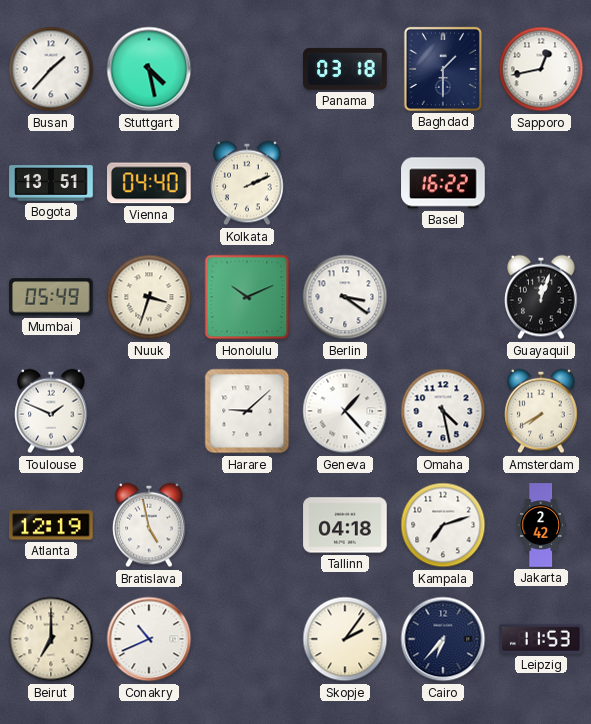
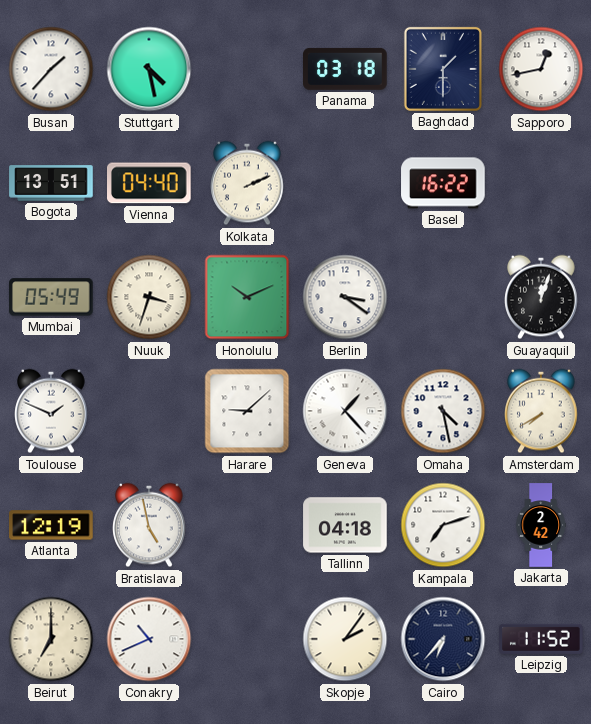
Leipzig: 11:53 -> 11:52 (541, 639)
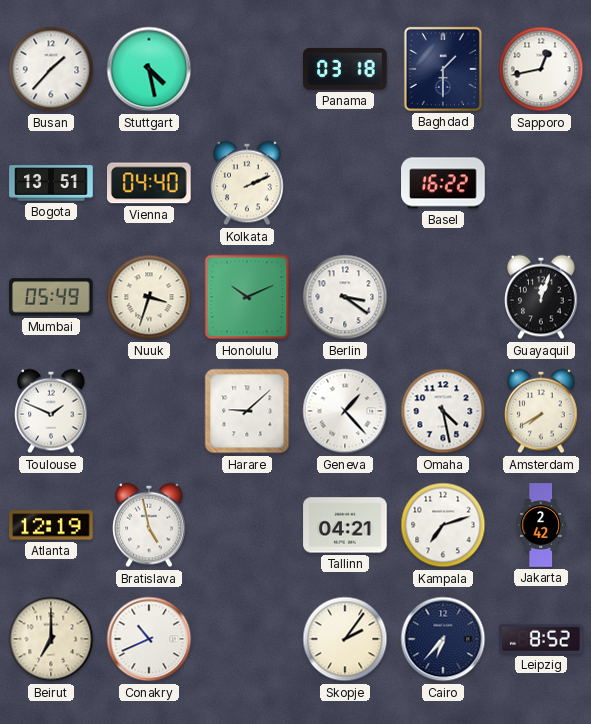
Tallinn: 04:18 -> 04:21 (345, 525)
Leipzig: 11:52 -> 8:52 (541, 639)
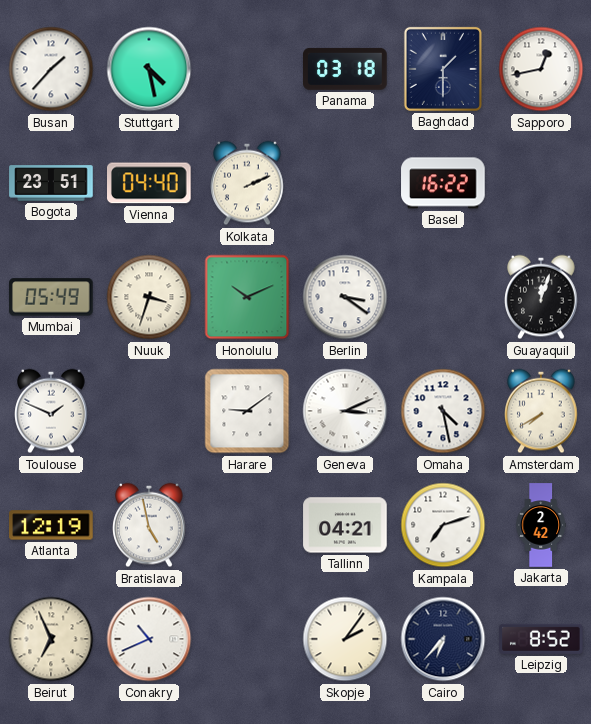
Bogota: 13:51 -> 23:51 (51, 183)
Harare: 9:08 -> 9:09 (247, 411)
Geneva: 1:23 -> 3:11 (345, 411)
Beirut: 7:00 -> 6:56 (51, 639)
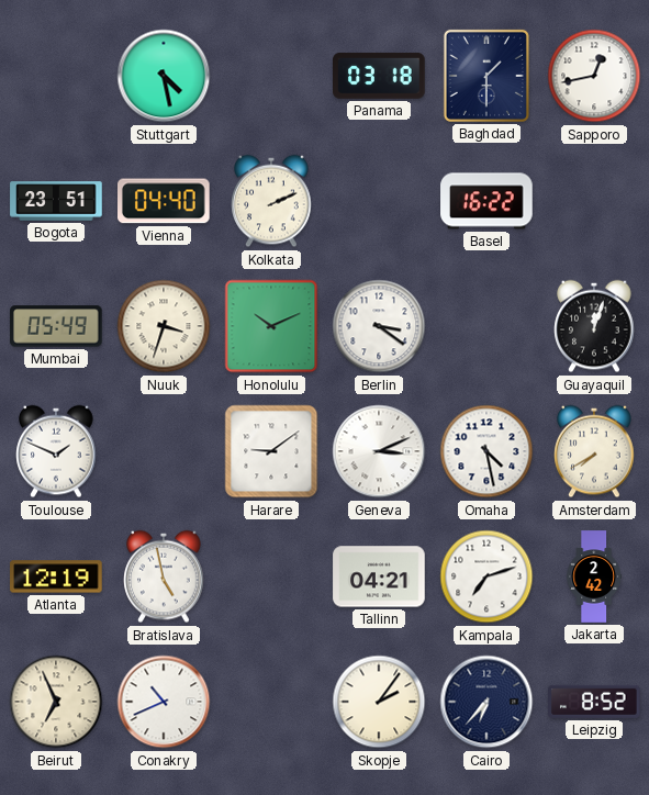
Busan: 1:37 -> none (51, 69)
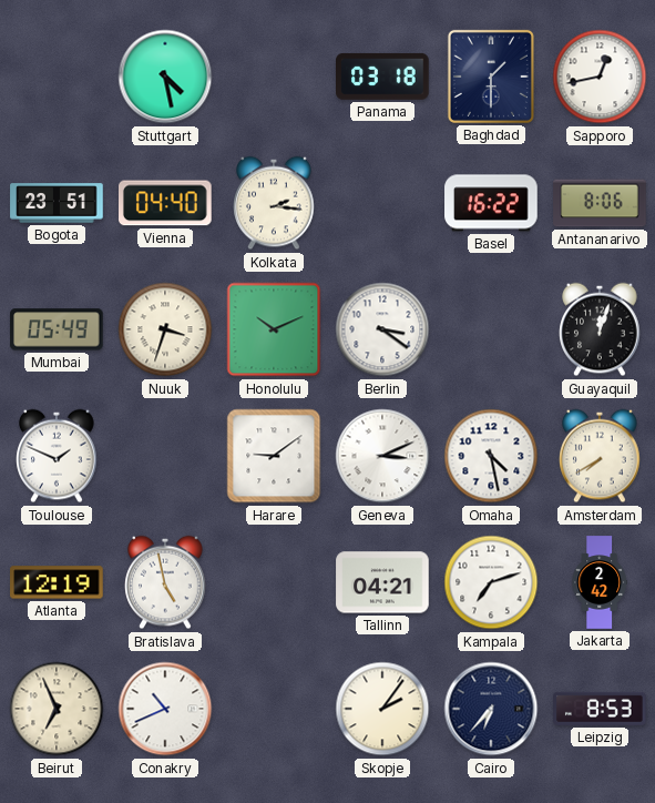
Kolkata: 2:11 -> 2:16 (274, 203)
Antananarivo: none -> 8:06 (600, 203)
Leipzig: 8:52 -> 8:53 (600, 709)
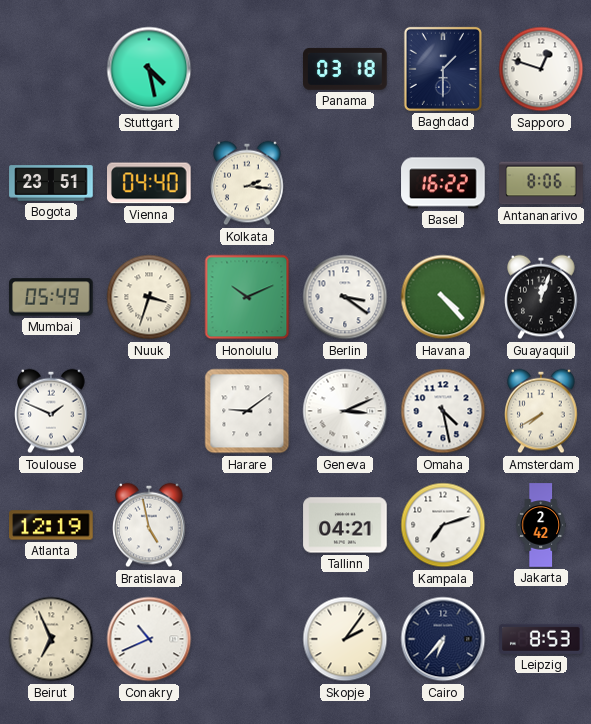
Sapporo: 12:43 -> 12:48 (541, 69)
Havana: none -> 4:23 (443, 297)
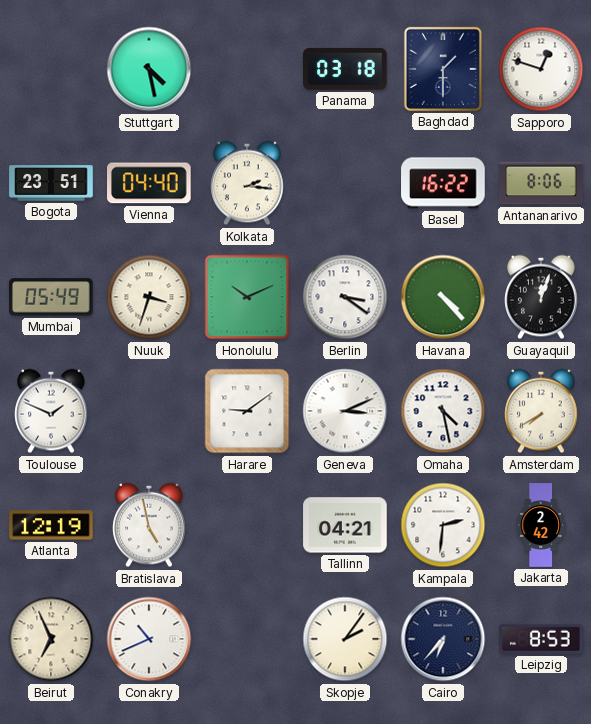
Kampala: 7:12 -> 2:31 (443, 525)
